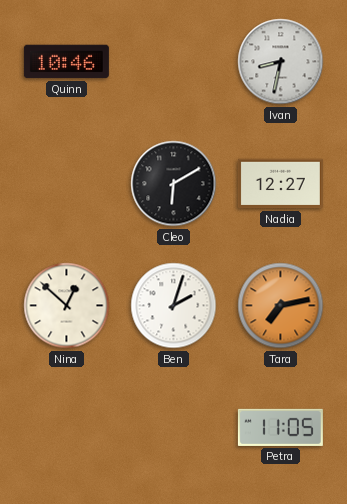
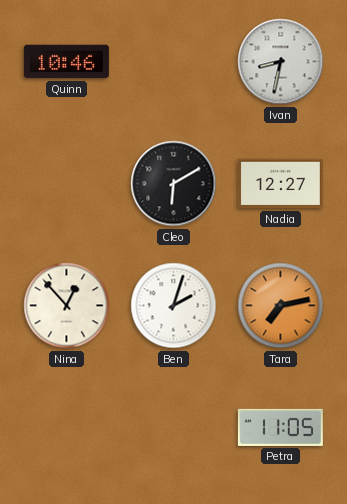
Nina: 12:52 -> 12:53 (67, 306)
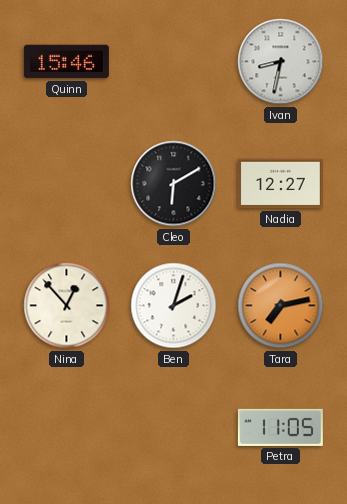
Quinn: 10:46 -> 15:46 (66, 62)
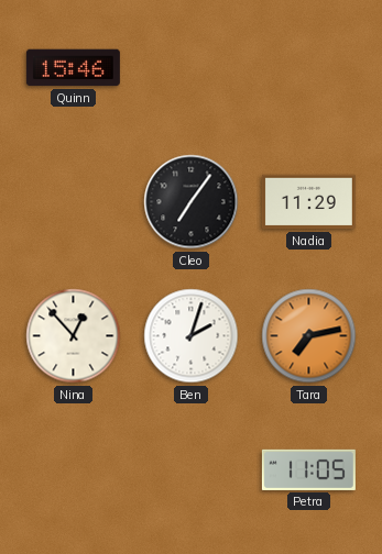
Ivan: 8:32 -> none (281, 62)
Cleo: 6:10 -> 7:06 (192, 202)
Nadia: 12:27 -> 11:29 (308, 202)
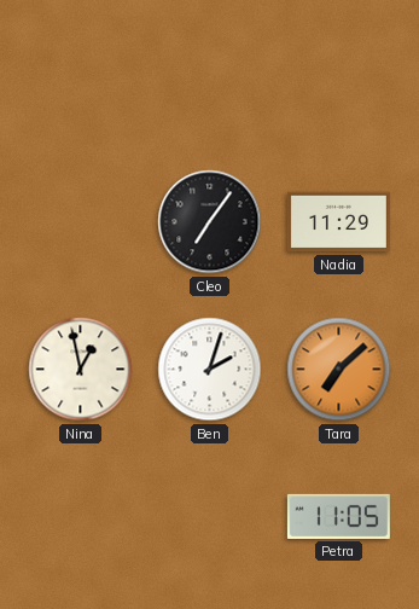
Quinn: 15:46 -> none (73, 68)
Nina: 12:53 -> 12:58 (81, 370)
Tara: 7:13 -> 7:08 (339, 370)
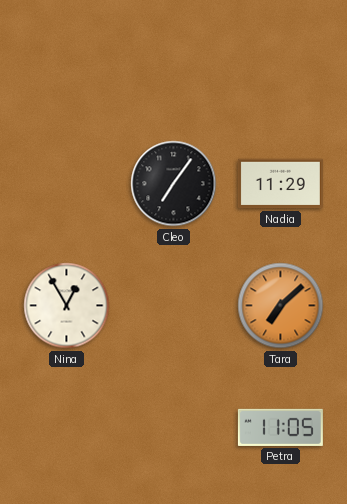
Nina: 12:58 -> 12:55 (67, 306)
Ben: 2:03 -> none (210, 370)
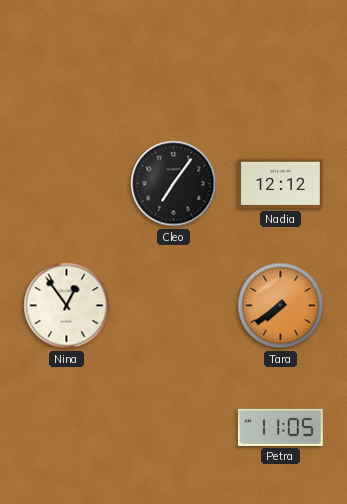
Nadia: 11:29 -> 12:12 (280, 184)
Nina: 12:55 -> 12:54 (67, 306)
Tara: 7:08 -> 7:39 (281, 306)
